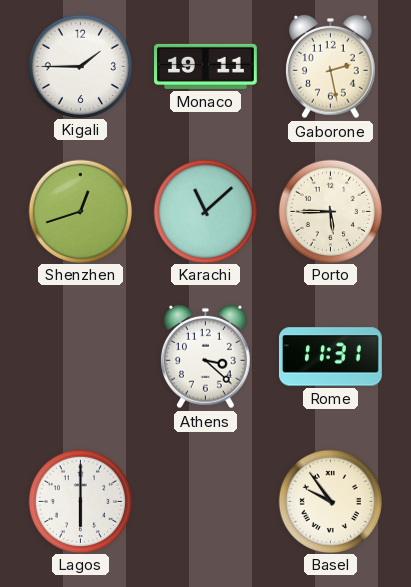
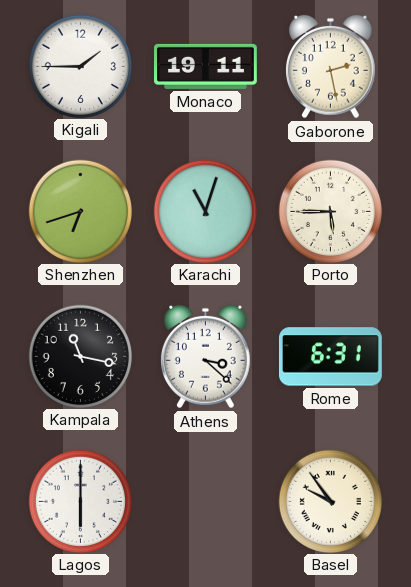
Shenzhen: 12:42 -> 6:42 (80, 211)
Karachi: 11:08 -> 11:03 (205, 211)
Kampala: none -> 11:17 (80, 356)
Rome: 11:31 -> 6:31 (330, 357)
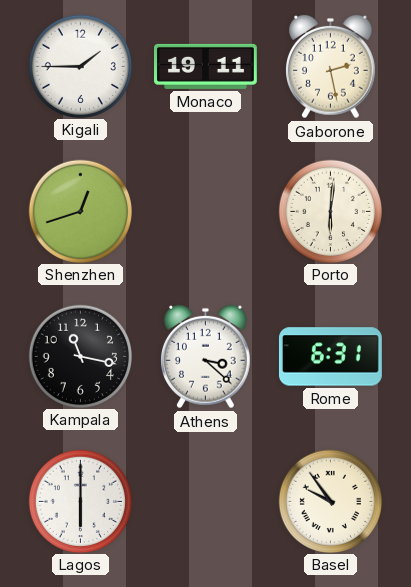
Shenzhen: 6:42 -> 12:42 (80, 211)
Karachi: 11:03 -> none (205, 211)
Porto: 5:45 -> 6:01 (330, 211)
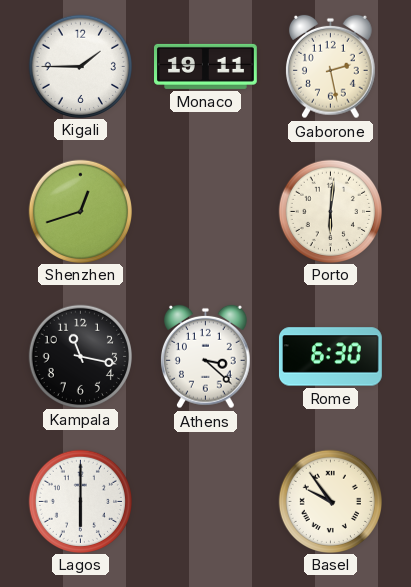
Rome: 6:31 -> 6:30 (330, 357)
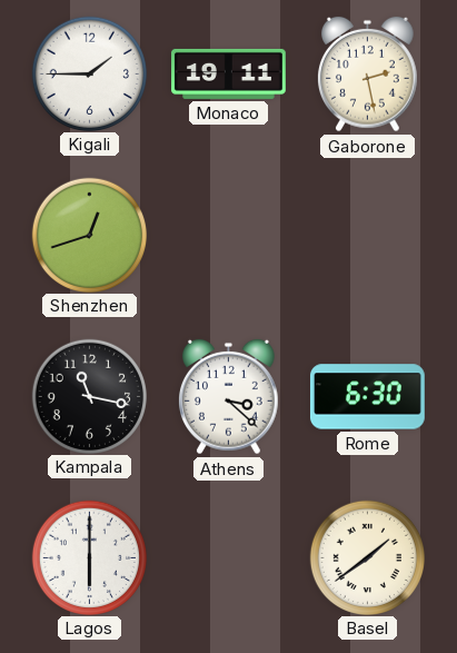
Porto: 6:01 -> none (330, 211)
Basel: 9:54 -> 1:39 (367, 557)
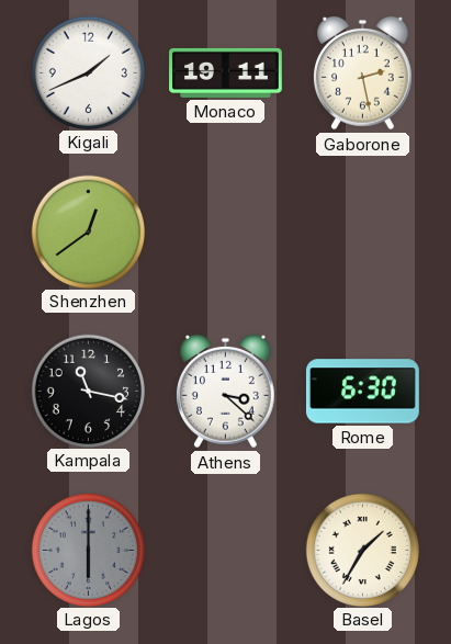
Kigali: 1:45 -> 1:41 (88, 72)
Shenzhen: 12:42 -> 12:39 (88, 231)
Lagos dial: white -> grey (88, 550)
Basel: 1:39 -> 1:35 (362, 550)
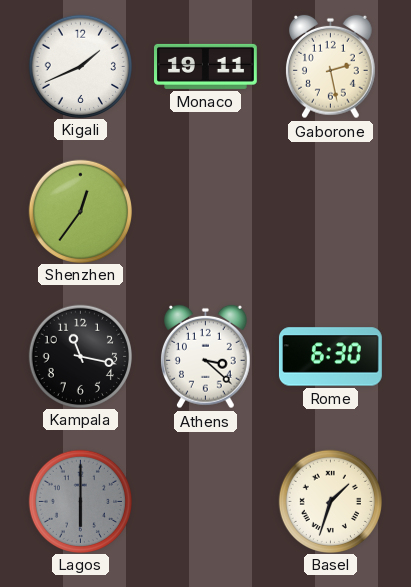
Shenzhen: 12:39 -> 12:36 (80, 211)
Basel: 1:35 -> 1:33 (330, 501)
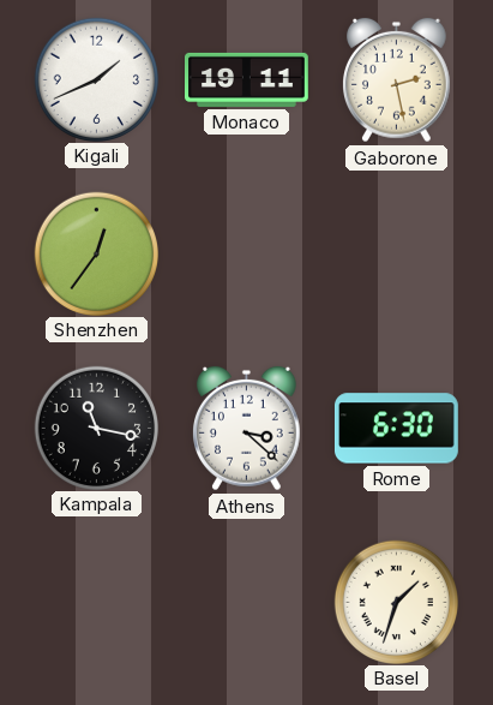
Lagos: 6:00 -> none (80, 501)
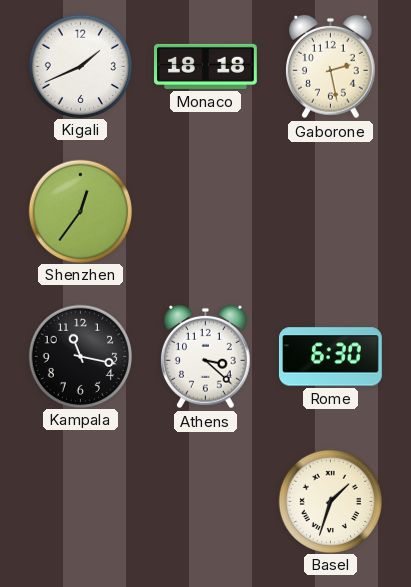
Monaco: 19:11 -> 18:18 (206, 66)
